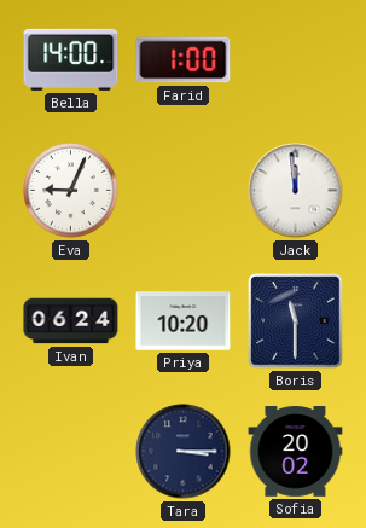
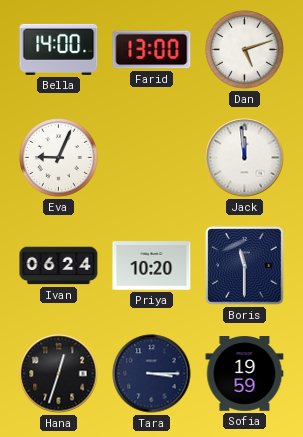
Farid: 1:00 -> 13:00 (152, 50)
Dan: none -> 5:12 (245, 50)
Hana: none -> 12:33 (59, 374)
Sofia: 20:02 -> 19:59 (245, 374)
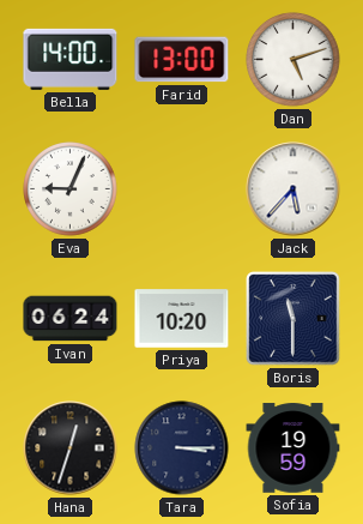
Jack: 11:59 -> 5:37 (294, 189)
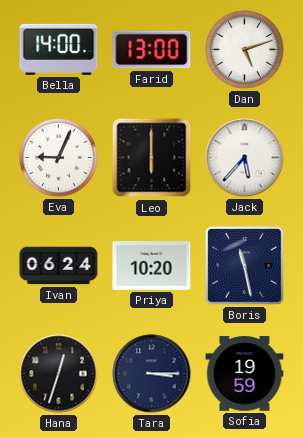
Leo: none -> 6:00 (152, 158)
Boris: 11:30 -> 11:28 (245, 266)
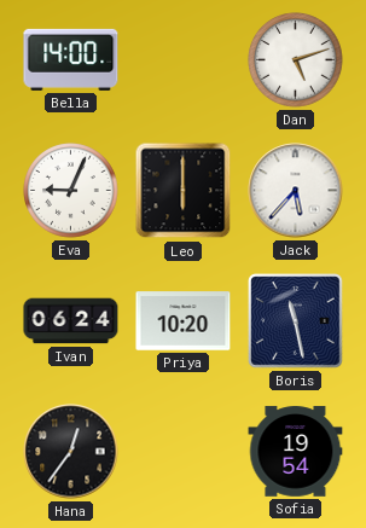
Farid: 13:00 -> none (152, 50)
Hana: 12:33 -> 12:36 (71, 452)
Tara: 3:15 -> none (152, 374)
Sofia: 19:59 -> 19:54 (296, 452)
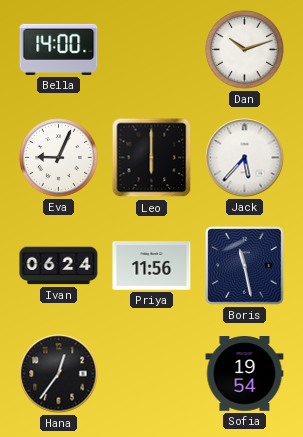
Dan: 5:12 -> 10:12 (245, 50)
Priya: 10:20 -> 11:56 (152, 266)
